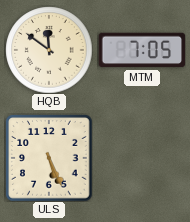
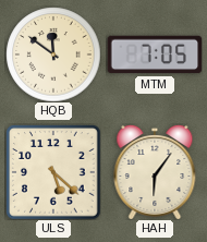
ULS: 5:26 -> 5:22 (53, 172)
HAH: none -> 6:06 (155, 172)
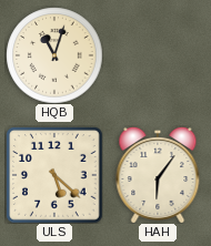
HQB: 11:51 -> 11:03 (54, 55)
MTM: 7:05 -> none (155, 55)
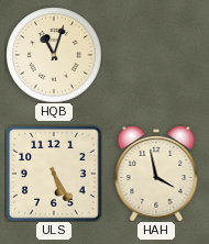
ULS: 5:22 -> 5:25 (54, 174)
HAH: 6:06 -> 3:58 (156, 174)
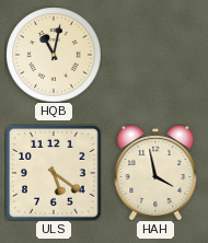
HQB: 11:03 -> 11:02 (54, 55)
ULS: 5:25 -> 5:21 (54, 173)
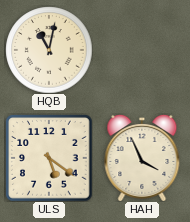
HAH: 3:58 -> 3:56 (142, 158)
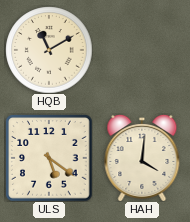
HQB: 11:02 -> 11:10 (49, 50)
HAH: 3:56 -> 4:01 (142, 158)
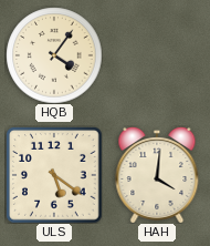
HQB: 11:10 -> 4:06 (54, 55)
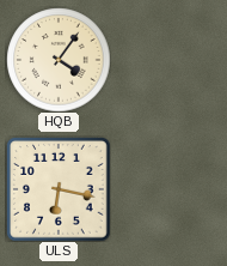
ULS: 5:21 -> 6:17 (59, 189)
HAH: 4:01 -> none (157, 175)
